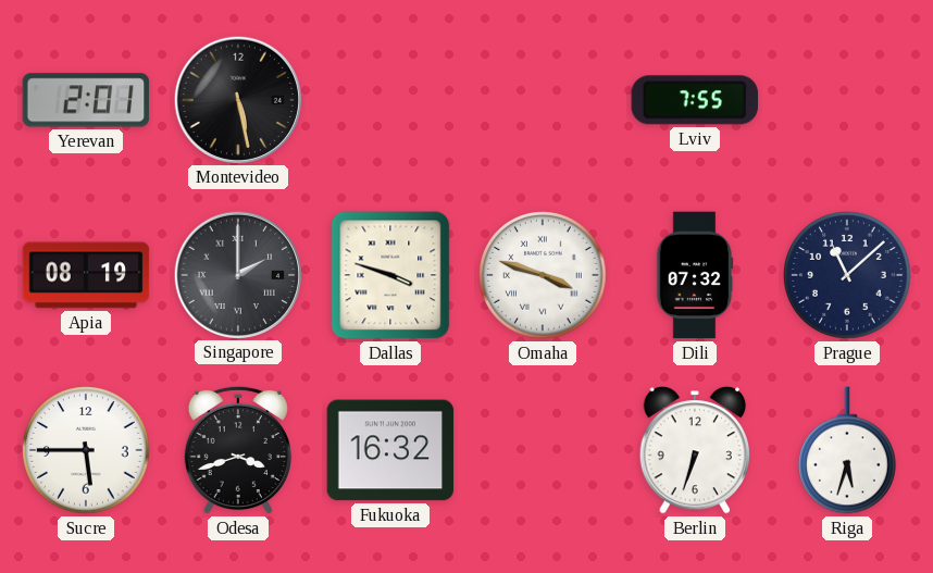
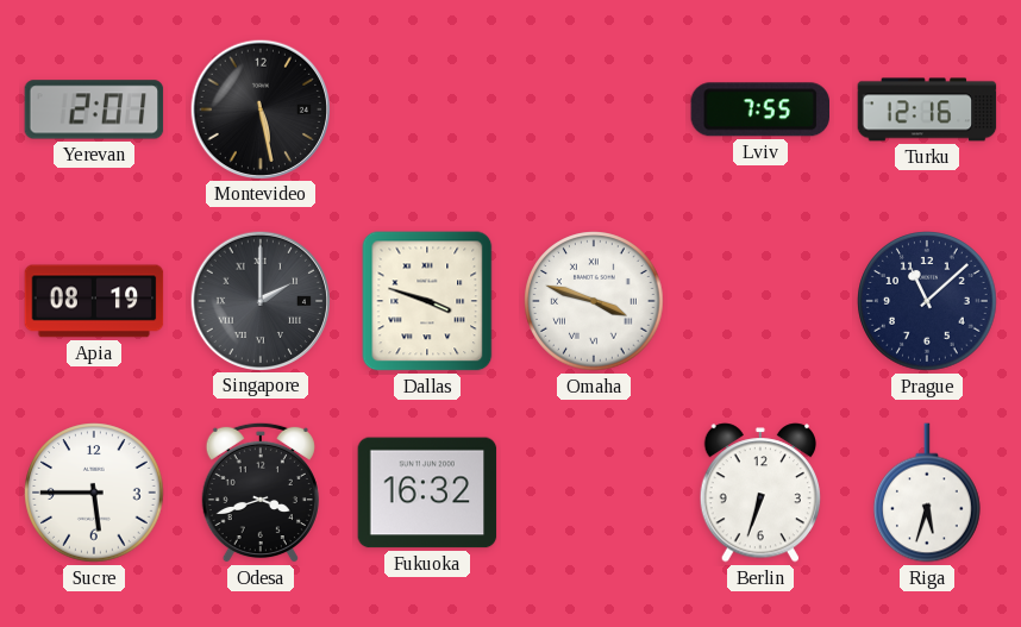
Turku: none -> 12:16 (927, 109)
Dili: 07:32 -> none (695, 275)
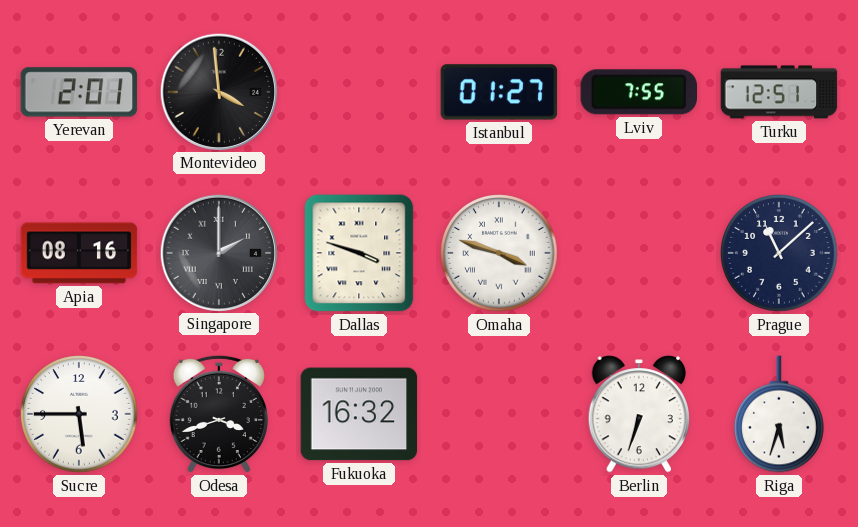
Montevideo: 5:28 -> 3:59 (218, 91)
Istanbul: none -> 01:27 (499, 92)
Turku: 12:16 -> 12:51 (779, 92)
Apia: 08:19 -> 08:16 (79, 253)
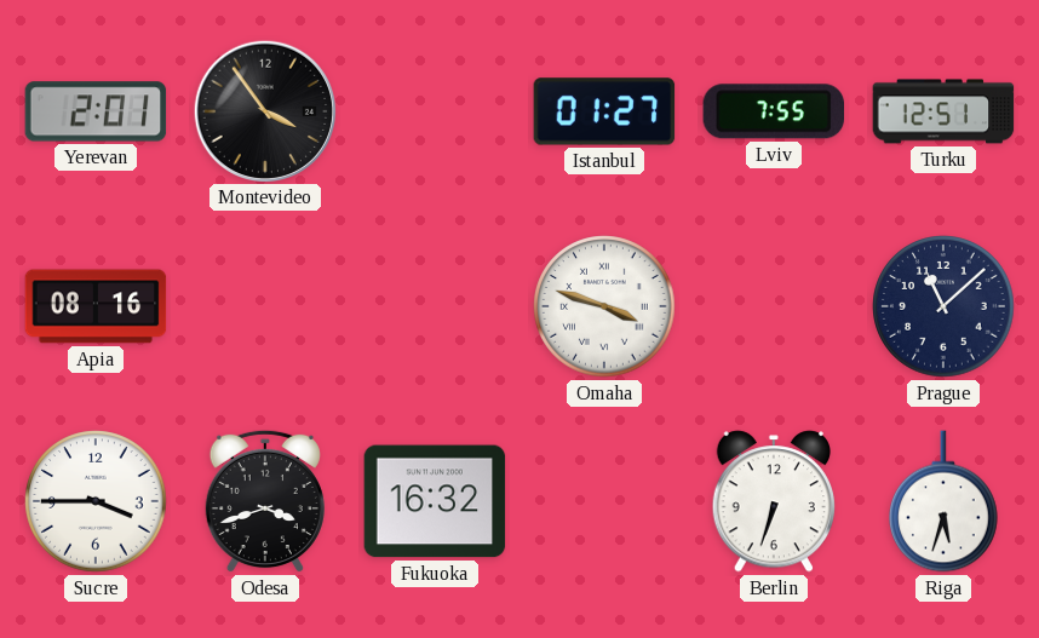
Montevideo: 3:59 -> 3:54 (264, 110)
Singapore: 2:00 -> none (218, 252)
Dallas: 3:48 -> none (359, 253)
Sucre: 5:45 -> 3:45 (96, 501)
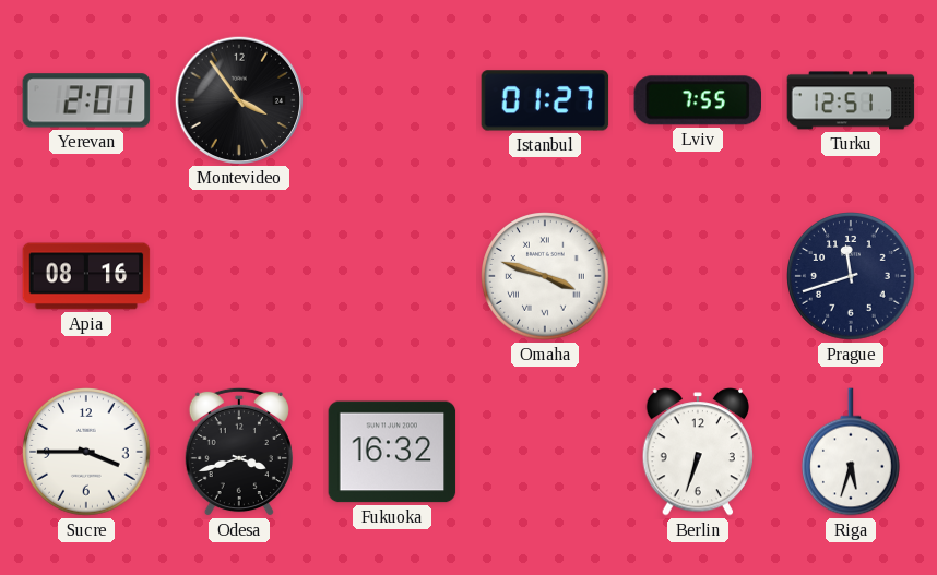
Prague: 11:08 -> 11:42 (851, 276)
